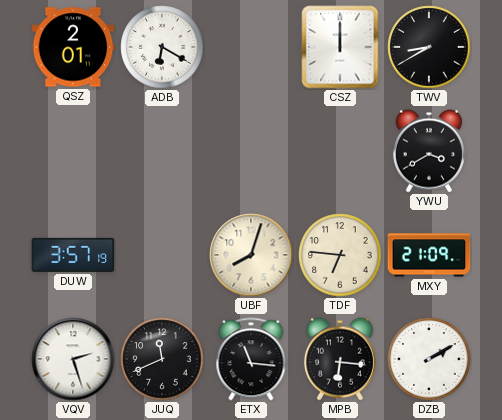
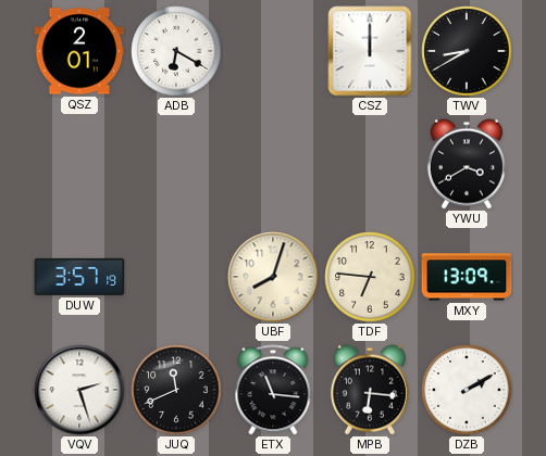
MXY: 21:09 -> 13:09 (467, 277)
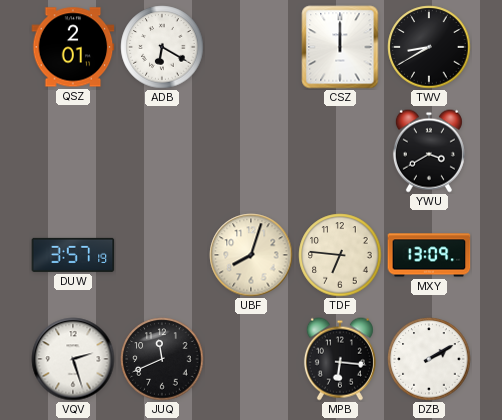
ETX: 11:16 -> none (273, 390)
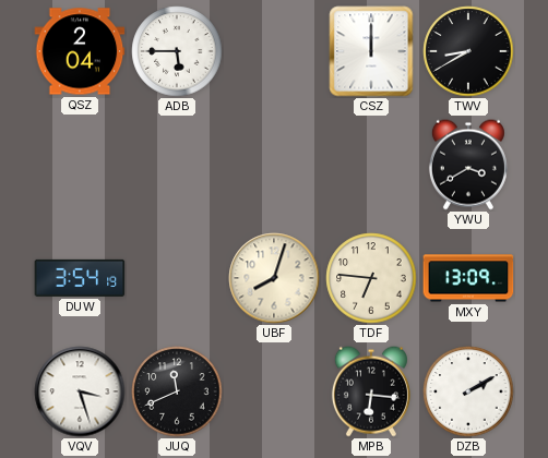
QSZ: 2:01 -> 2:04 (80, 51)
ADB: 6:20 -> 5:45 (177, 51)
DUW: 3:57 -> 3:54 (80, 278)
VQV: 2:27 -> 3:27 (80, 391)
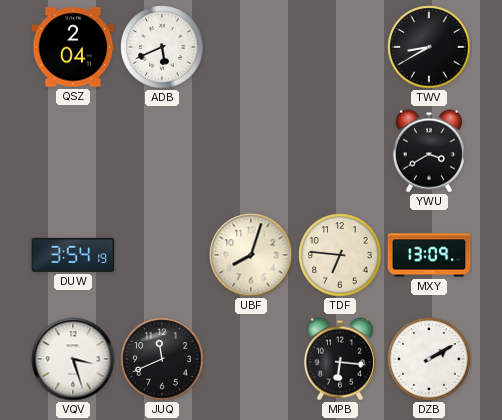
ADB: 5:45 -> 5:41 (162, 47)
CSZ: 12:00 -> none (371, 51)
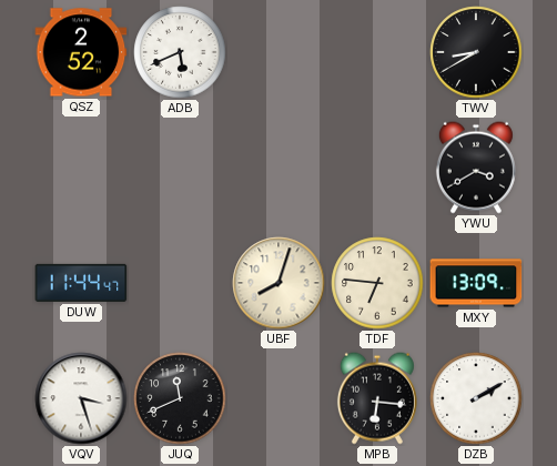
QSZ: 2:04 -> 2:52 (81, 52)
DUW: 3:54 -> 11:44 (81, 283)
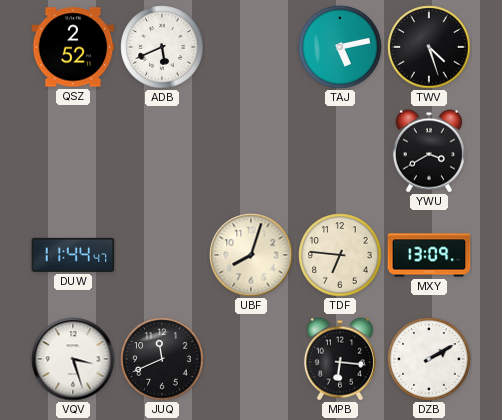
TAJ: none -> 5:13 (340, 47)
TWV: 8:40 -> 4:27 (429, 47)
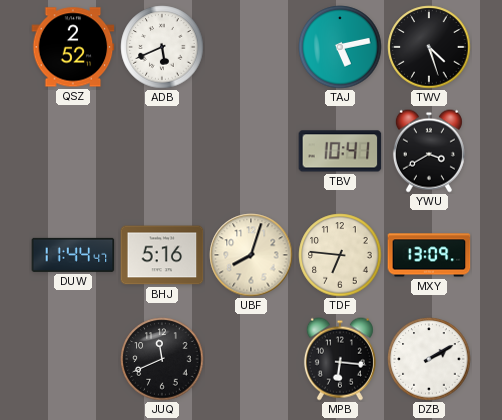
TBV: none -> 10:41 (340, 151)
BHJ: none -> 5:16 (162, 255)
VQV: 3:27 -> none (73, 359)
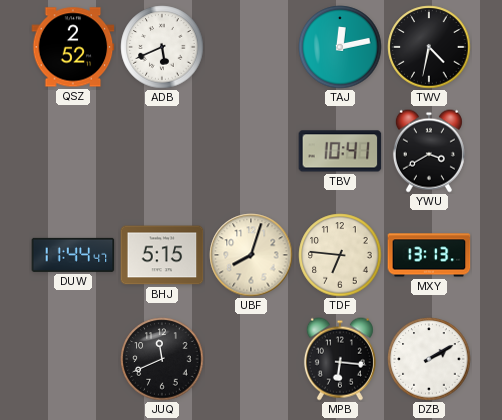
TAJ: 5:13 -> 12:13 (340, 47)
TWV: 4:27 -> 4:32 (429, 47)
BHJ: 5:16 -> 5:15 (162, 255)
MXY: 13:09 -> 13:13 (429, 255)
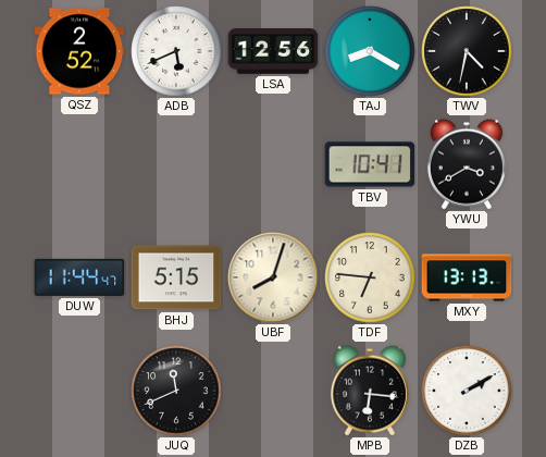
LSA: none -> 12:56 (273, 52)
TAJ: 12:13 -> 8:20 (370, 51)
